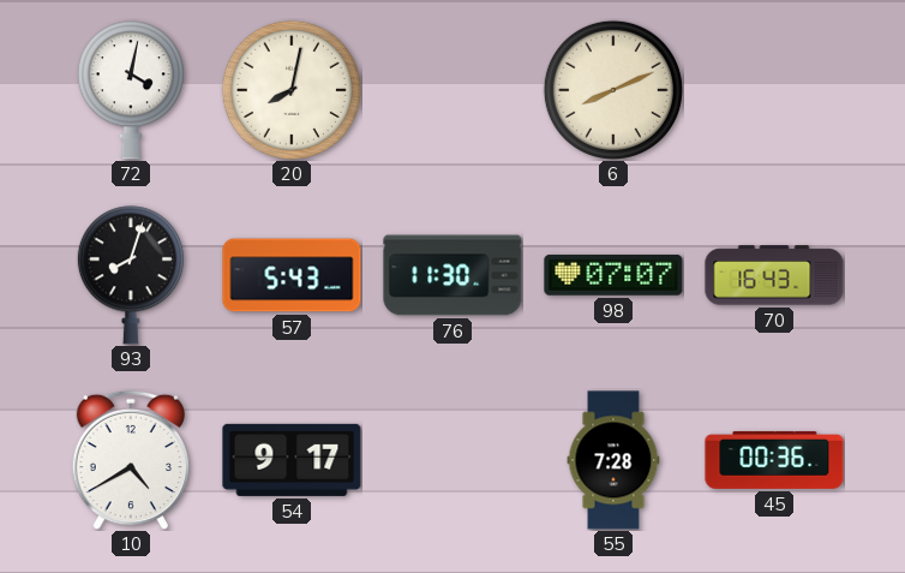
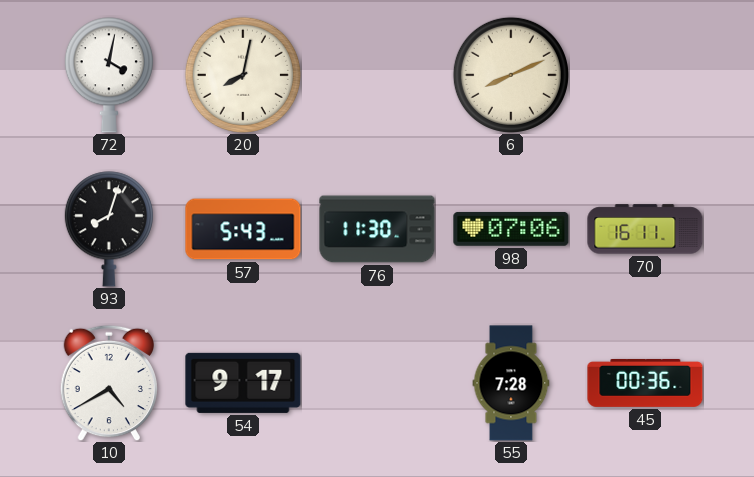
98: 07:07 -> 07:06 (511, 229)
70: 16:43 -> 16:11 (645, 229)
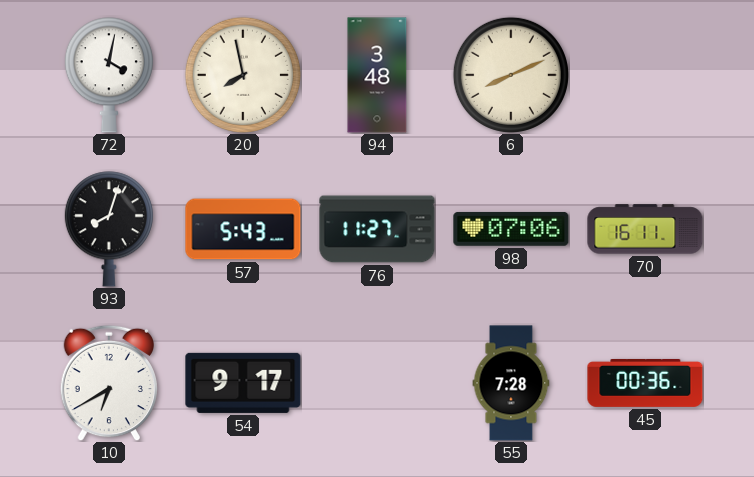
20: 8:02 -> 7:58 (243, 75)
94: none -> 3:48 (377, 75)
76: 11:30 -> 11:27 (377, 229)
10: 4:40 -> 6:40 (109, 383)
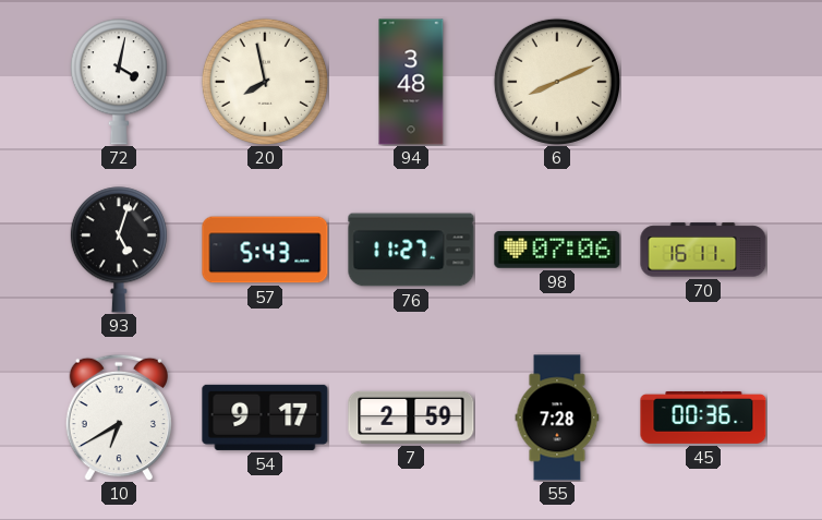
93: 8:03 -> 5:03 (119, 250)
7: none -> 2:59 (411, 418)
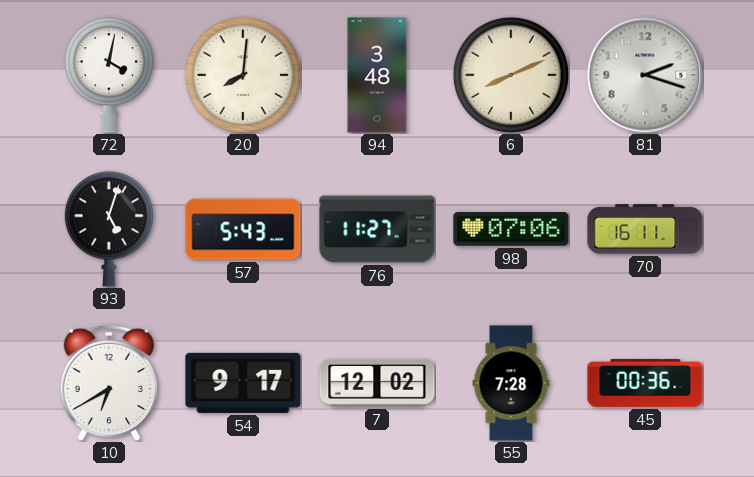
20: 7:58 -> 8:01 (243, 75)
81: none -> 2:18 (645, 75)
7: 2:59 -> 12:02 (377, 383)
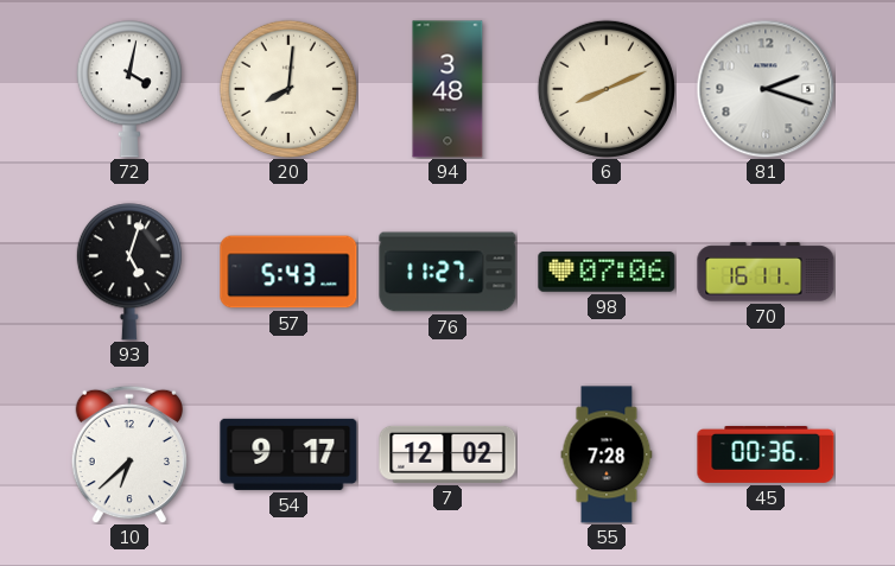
10: 6:40 -> 6:38 (129, 454)
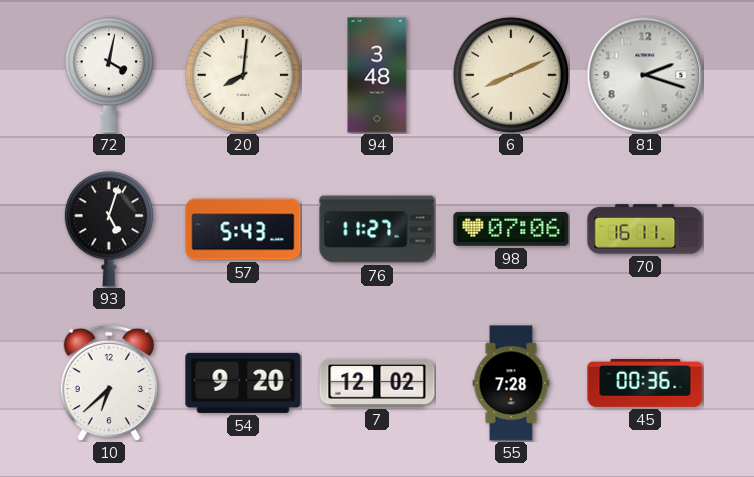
54: 9:17 -> 9:20 (243, 383)
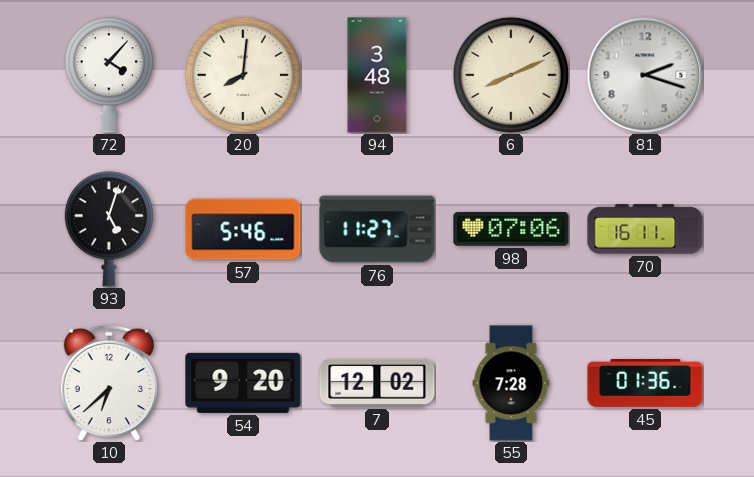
72: 4:02 -> 4:07 (109, 75)
57: 5:43 -> 5:46 (243, 229)
45: 00:36 -> 01:36 (645, 383)
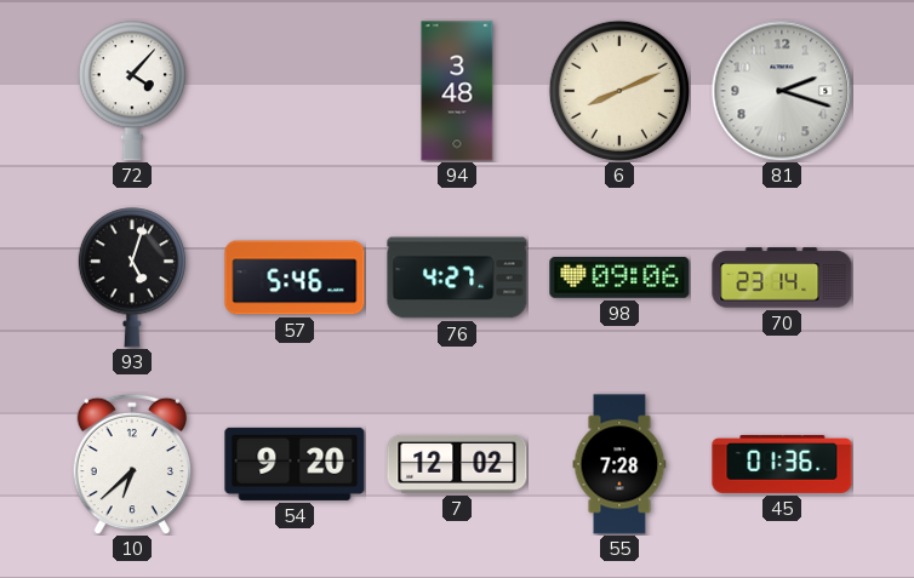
20: 8:01 -> none (243, 75)
76: 11:27 -> 4:27 (457, 277)
98: 07:06 -> 09:06 (619, 277)
70: 16:11 -> 23:14 (782, 277)
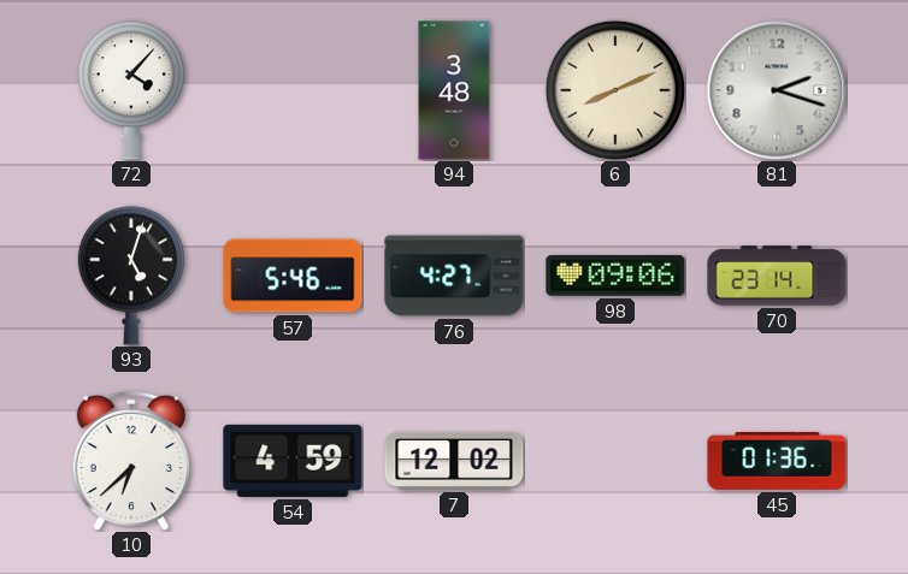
54: 9:20 -> 4:59 (293, 461)
55: 7:28 -> none (619, 464)
